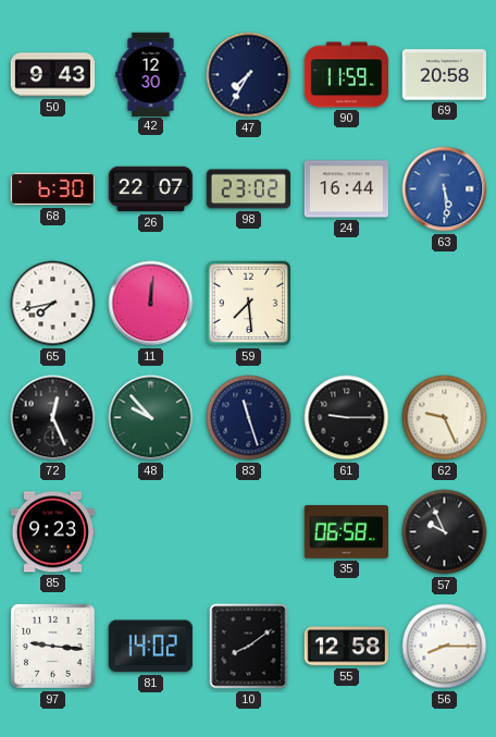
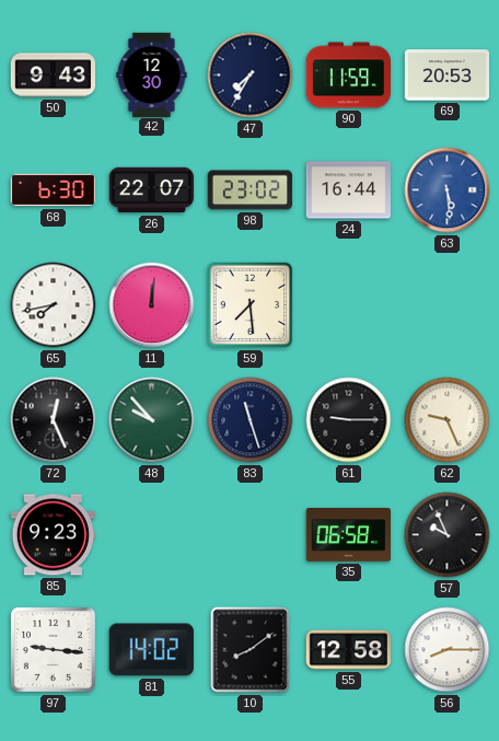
69: 20:58 -> 20:53 (446, 76)
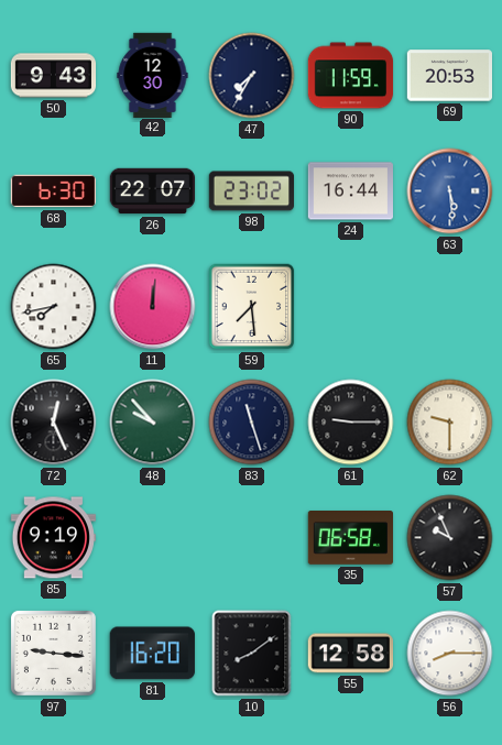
62: 9:26 -> 9:30 (450, 423)
85: 9:23 -> 9:19 (53, 538)
81: 14:02 -> 16:20 (152, 654)
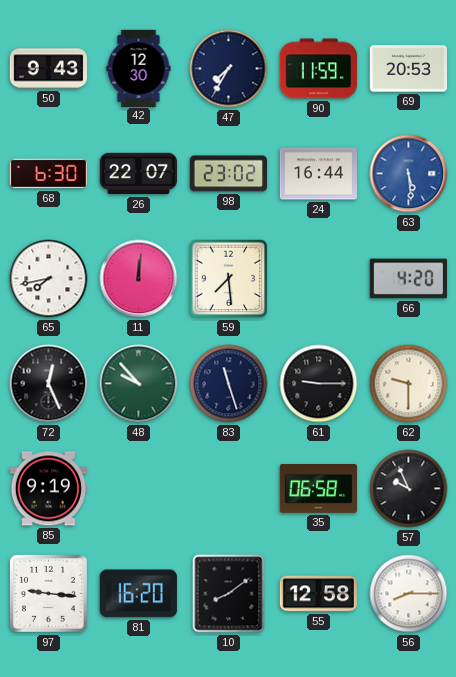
66: none -> 4:20 (408, 279)
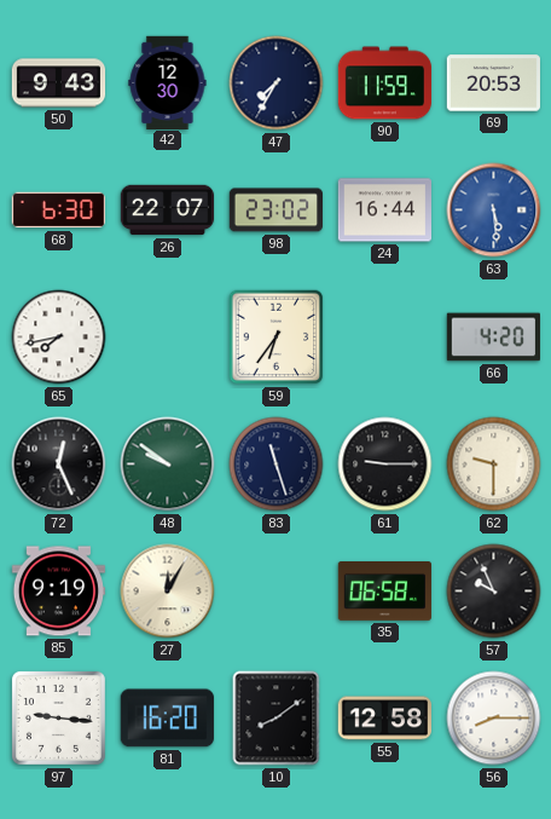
11: 12:01 -> none (139, 279)
59: 7:29 -> 6:36 (277, 338)
48: 9:53 -> 9:51 (168, 465)
27: none -> 12:05 (168, 592)
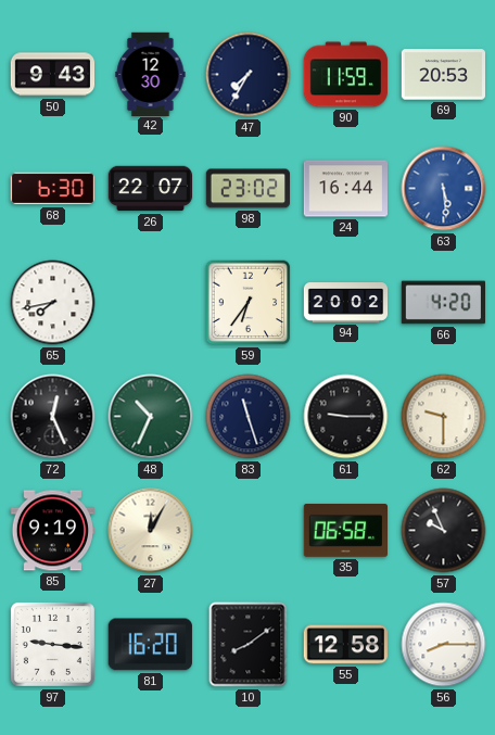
94: none -> 20:02 (346, 303)
48: 9:51 -> 10:34 (151, 417)
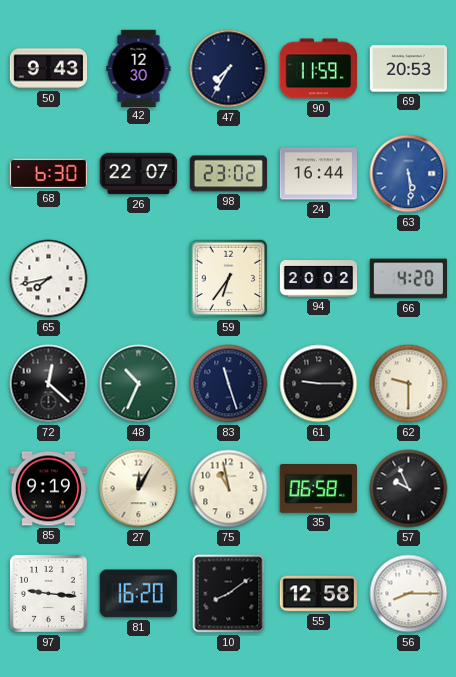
72: 12:26 -> 12:22 (49, 384)
75: none -> 10:58 (229, 489)
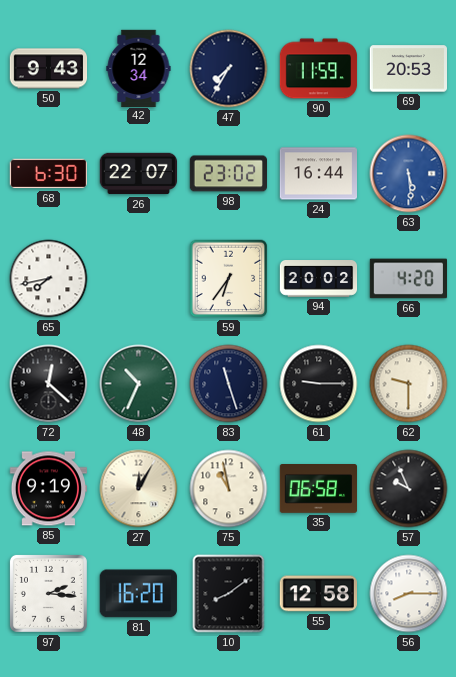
42: 12:30 -> 12:34 (139, 68)
97: 9:16 -> 2:16 (48, 593)
